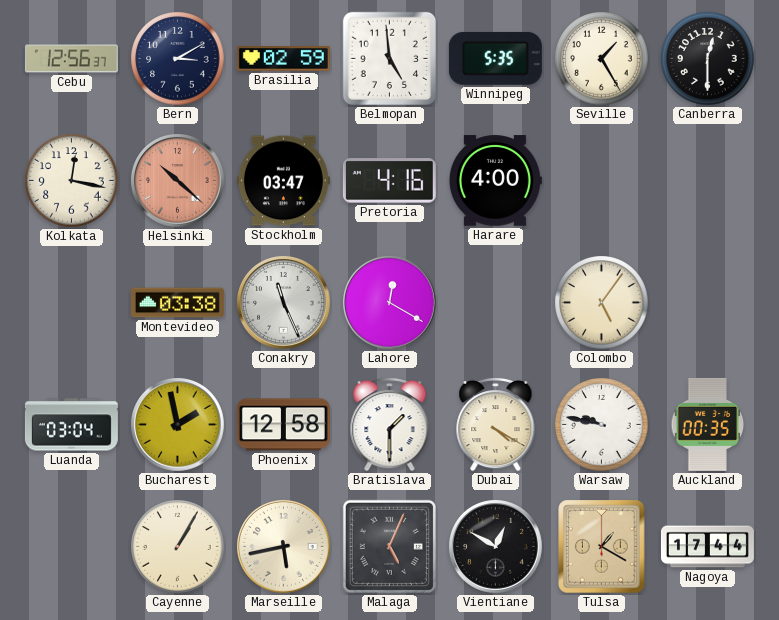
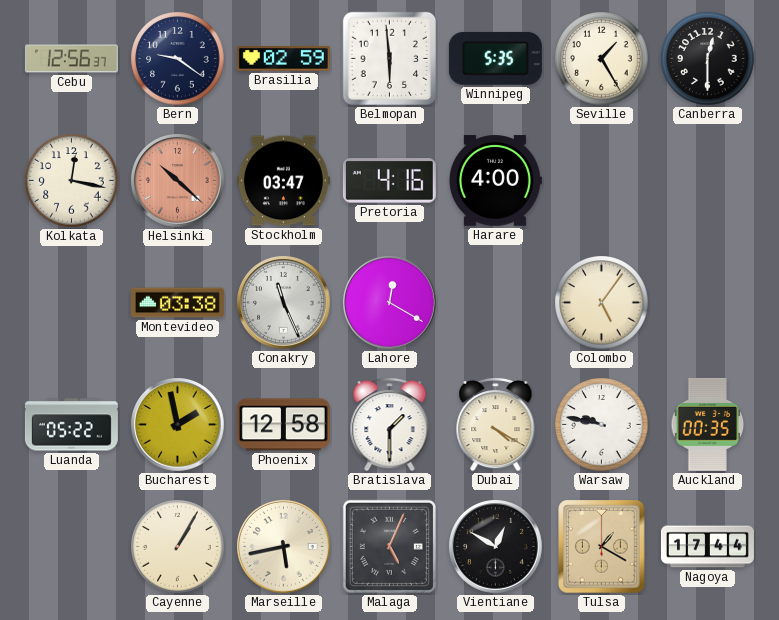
Bern: 3:10 -> 9:21 (178, 59)
Belmopan: 4:59 -> 5:59 (389, 58)
Luanda: 03:04 -> 05:22 (71, 425)
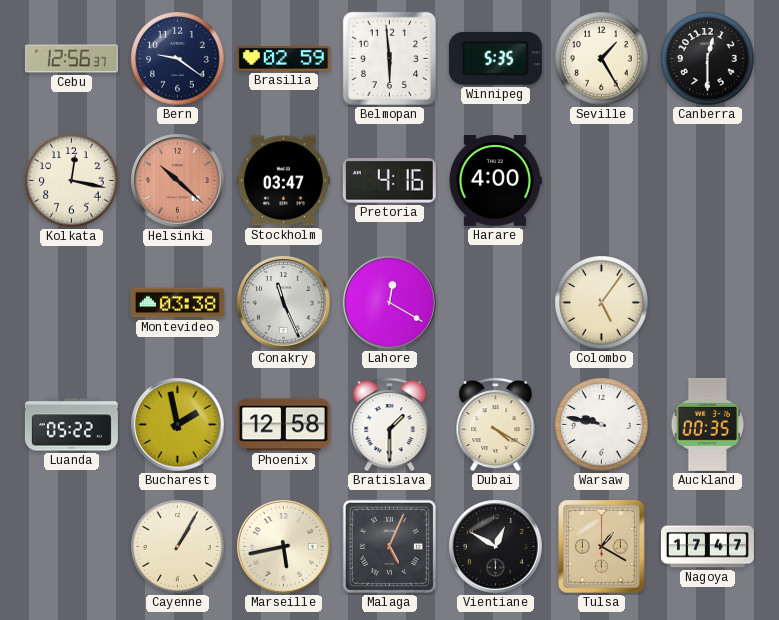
Nagoya: 17:44 -> 17:47 (707, 547)
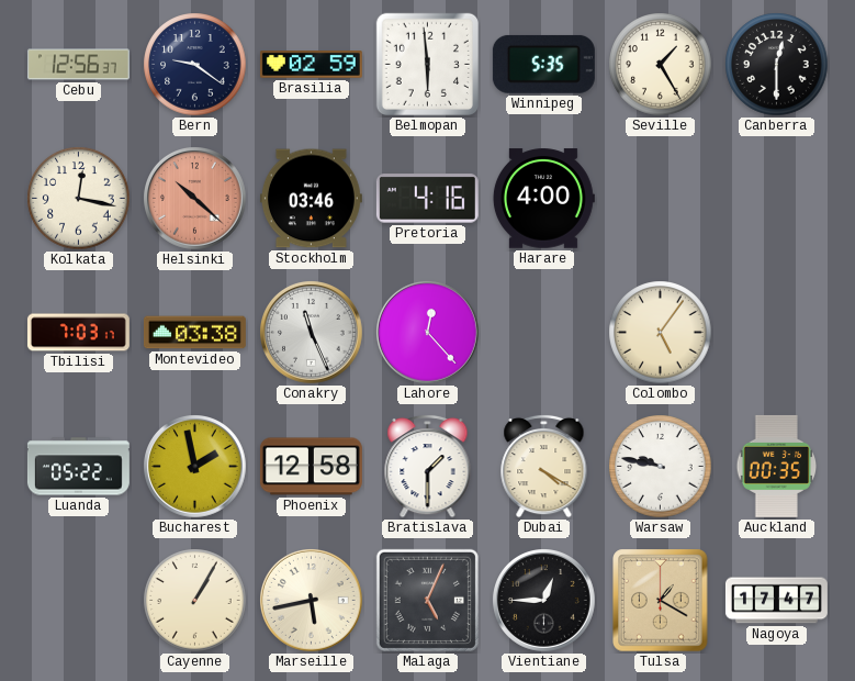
Stockholm: 03:47 -> 03:46 (311, 199)
Tbilisi: none -> 7:03 (78, 333)
Lahore: 12:20 -> 12:23 (428, 333)
Vientiane: 12:50 -> 12:45 (544, 601)
